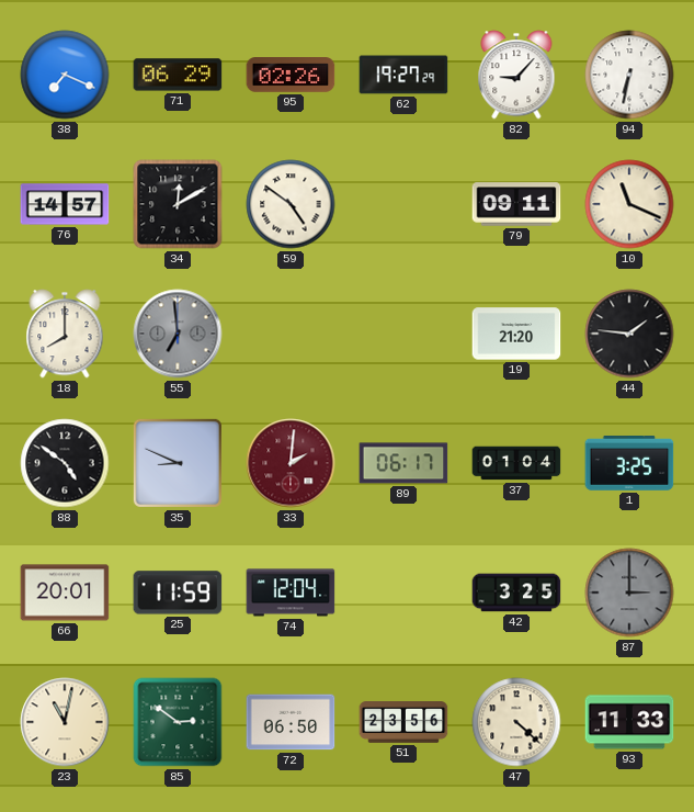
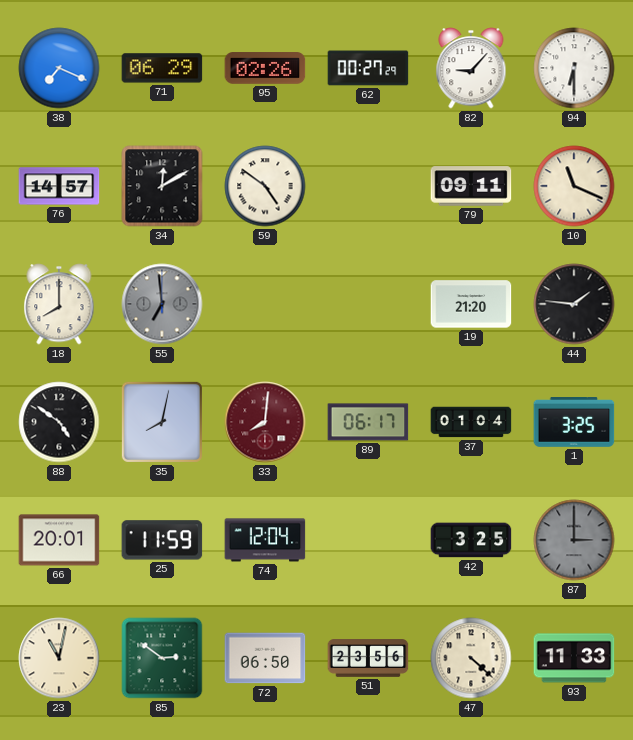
62: 19:27 -> 00:27 (368, 68)
94: 6:32 -> 6:30 (574, 68)
35: 8:49 -> 8:02 (162, 422)
33: 2:01 -> 8:01 (265, 422)
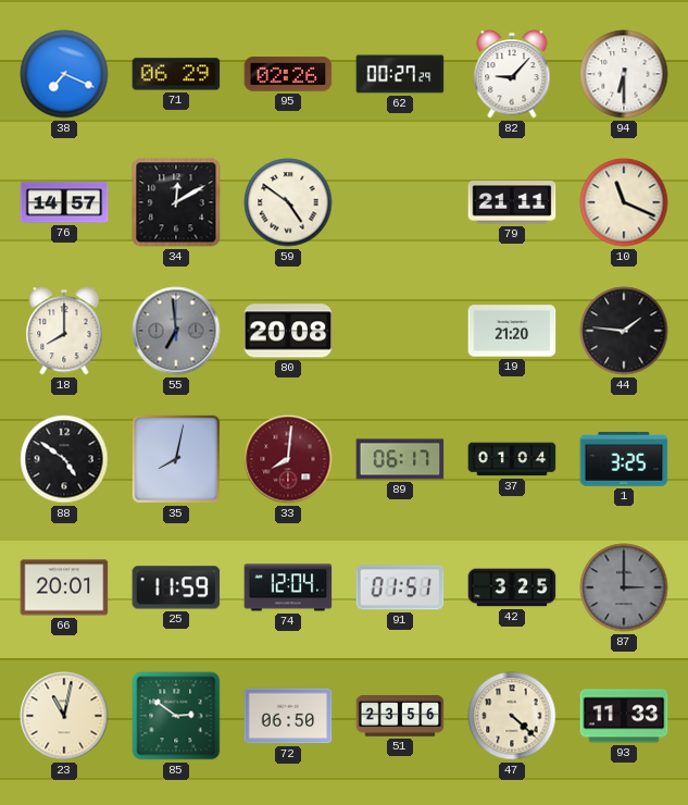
79: 09:11 -> 21:11 (512, 202)
80: none -> 20:08 (288, 331)
91: none -> 01:51 (400, 587)
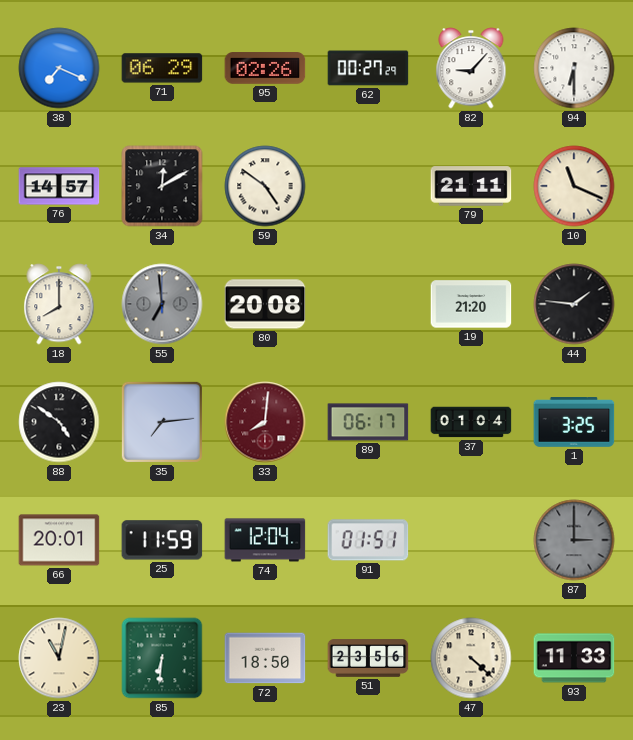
35: 8:02 -> 7:14 (162, 422)
42: 3:25 -> none (512, 587)
85: 2:51 -> 6:31 (162, 658)
72: 06:50 -> 18:50 (265, 658)
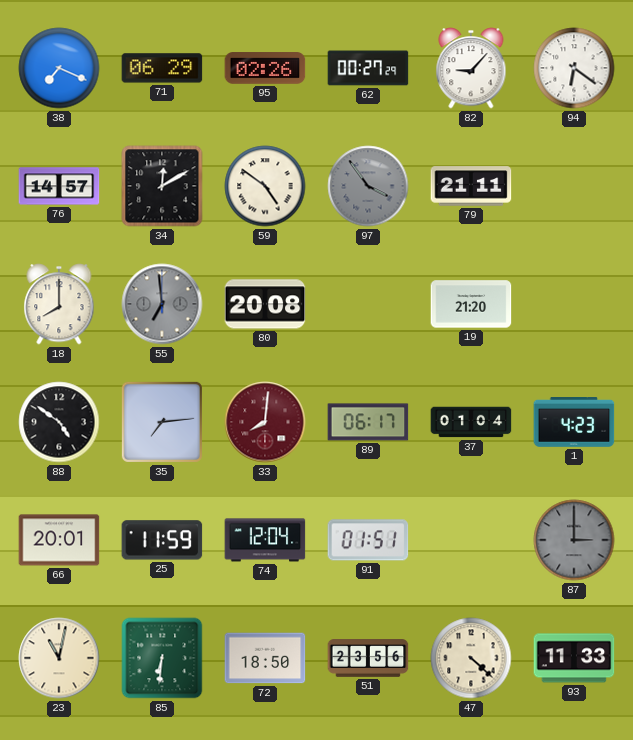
94: 6:30 -> 6:21 (574, 68)
97: none -> 3:54 (368, 186)
10: 11:19 -> none (574, 186)
44: 1:46 -> none (574, 304)
1: 3:25 -> 4:23 (574, 423)
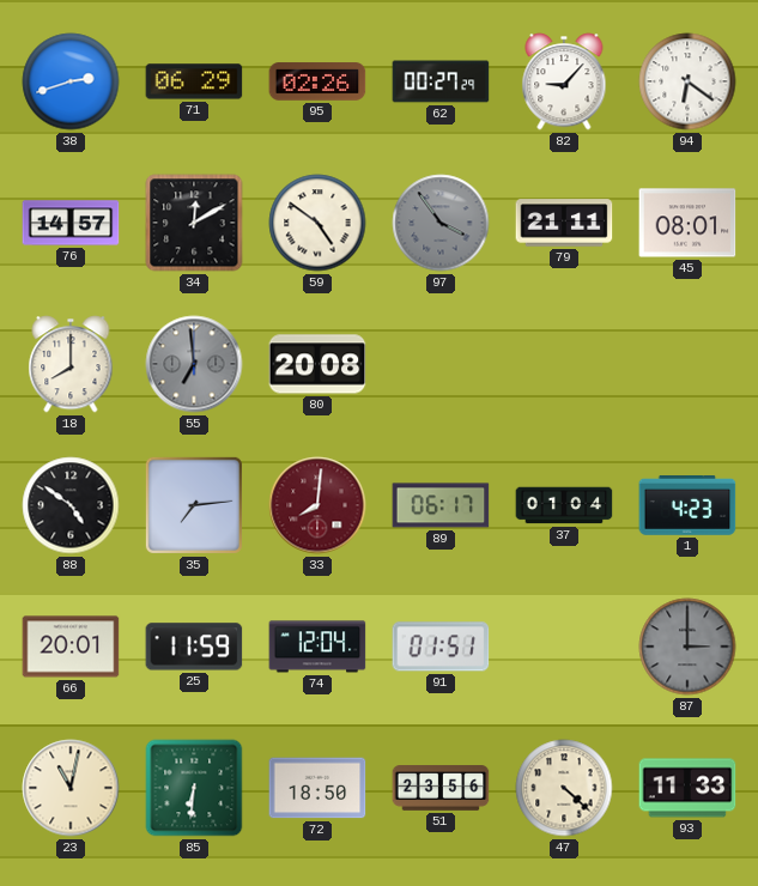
38: 7:19 -> 2:42 (71, 81)
45: none -> 08:01 (687, 223)
19: 21:20 -> none (471, 304)
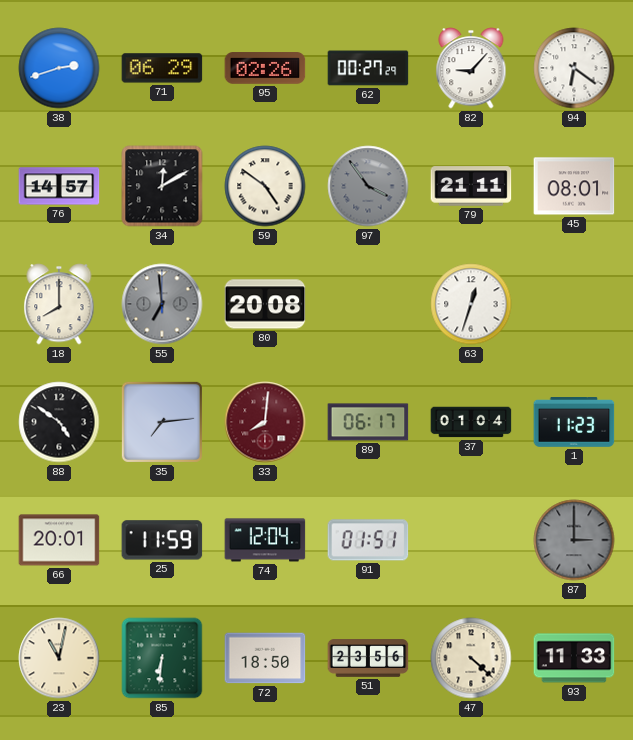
63: none -> 12:33 (471, 304)
1: 4:23 -> 11:23 (574, 423)
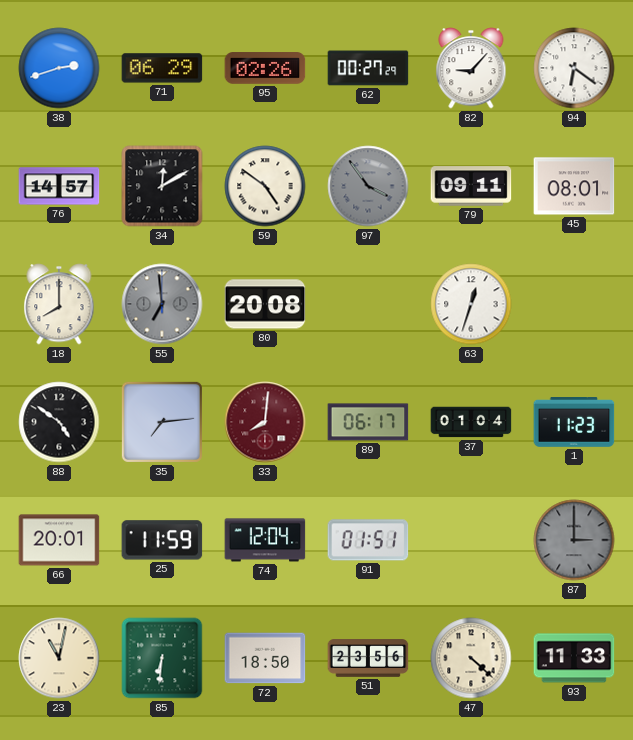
79: 21:11 -> 09:11 (471, 186)
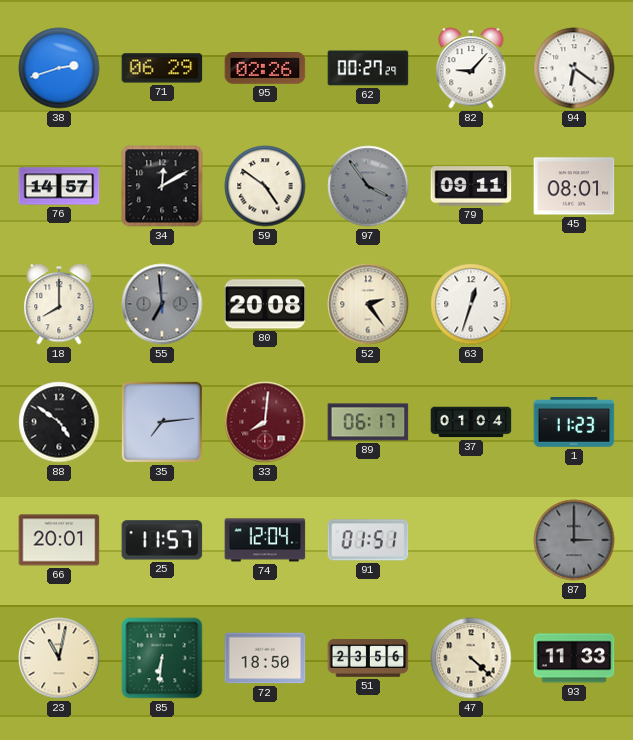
52: none -> 2:24 (368, 304)
25: 11:59 -> 11:57 (162, 540)
